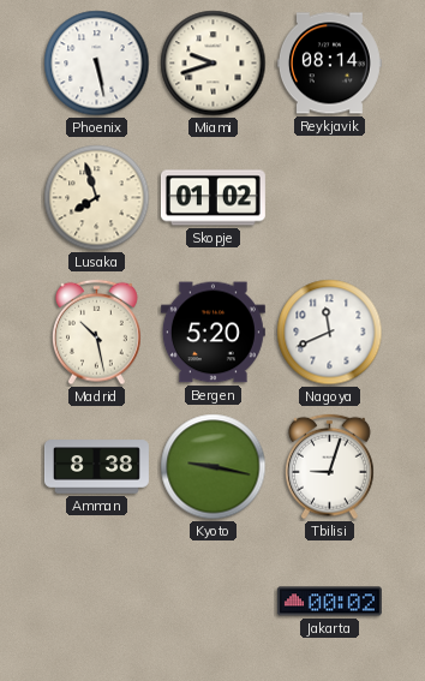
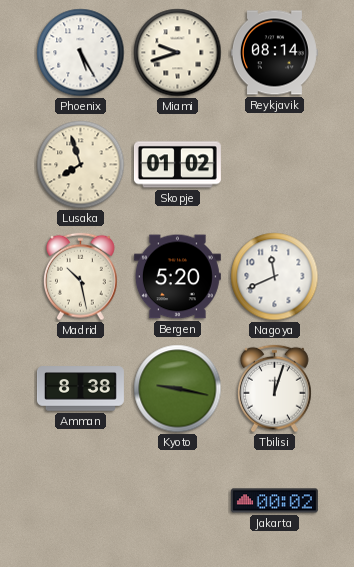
Phoenix: 5:28 -> 5:25 (81, 53)
Tbilisi: 9:03 -> 12:03 (275, 389)
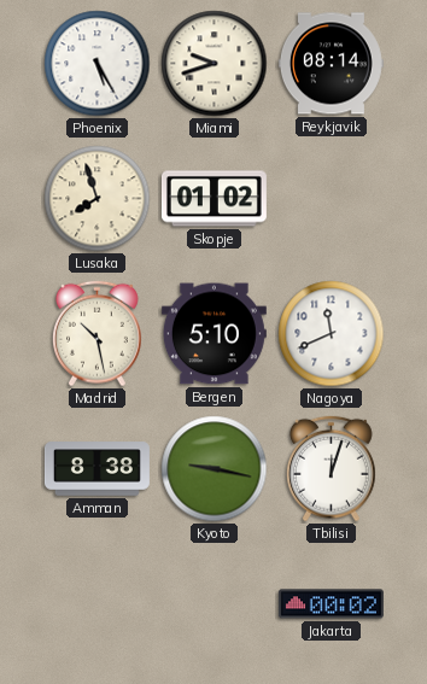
Bergen: 5:20 -> 5:10 (213, 334)
